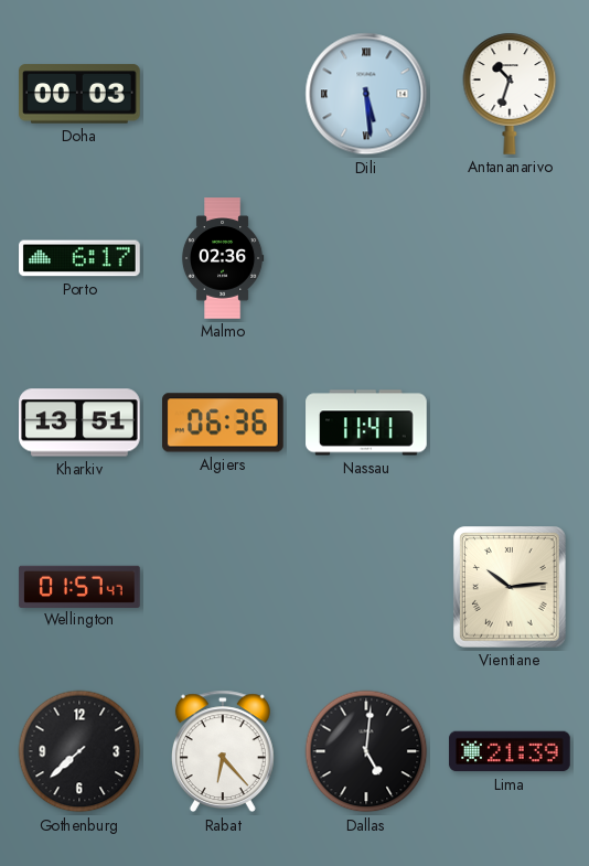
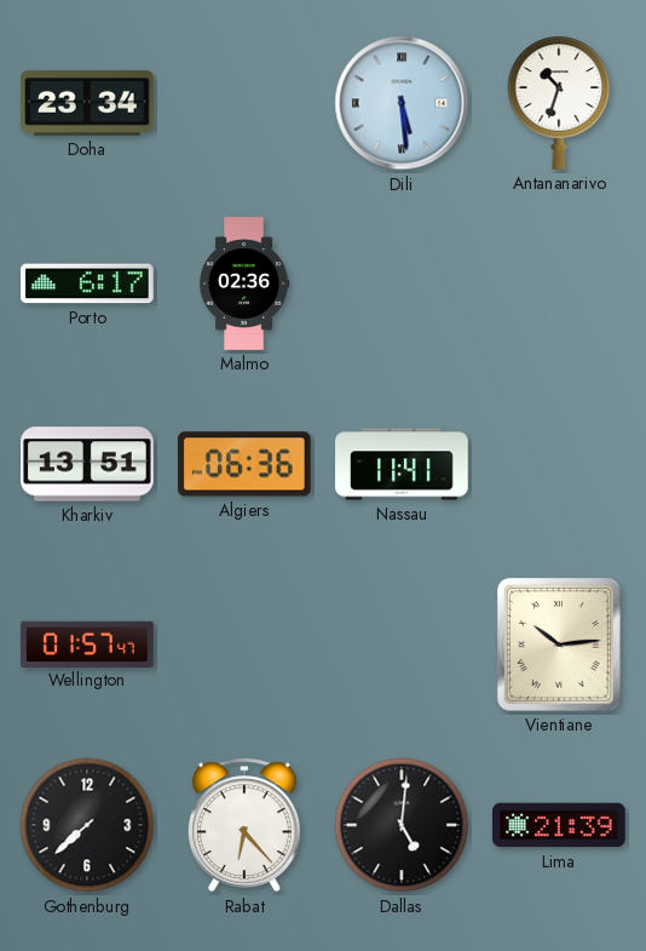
Doha: 00:03 -> 23:34 (88, 103)
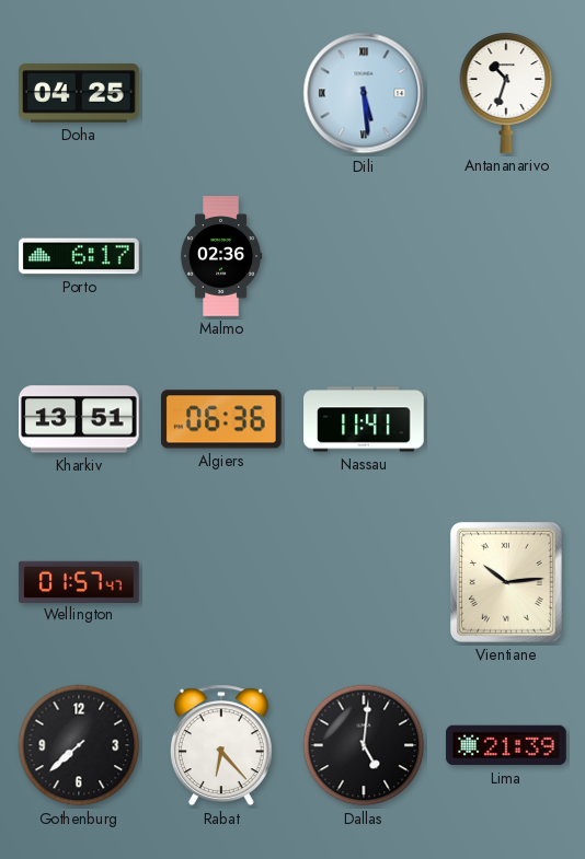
Doha: 23:34 -> 04:25 (80, 93)
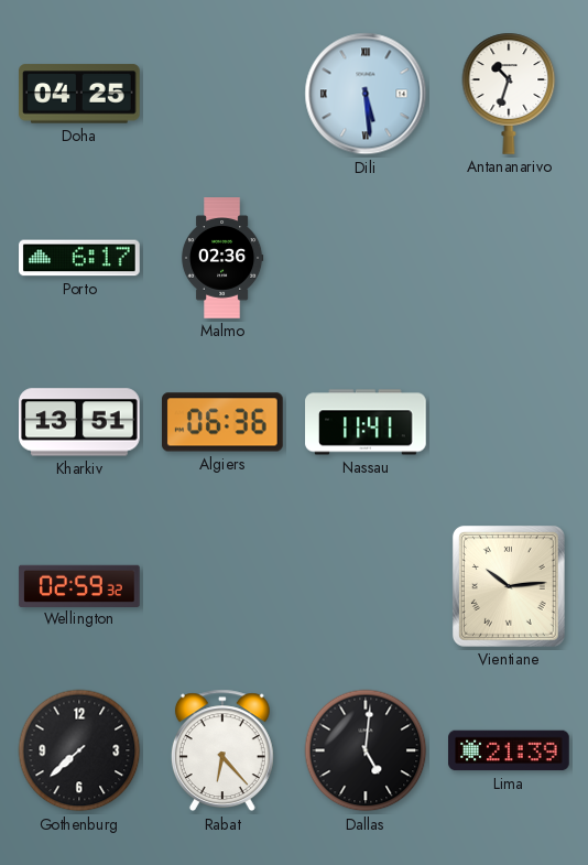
Wellington: 01:57 -> 02:59 (79, 585)
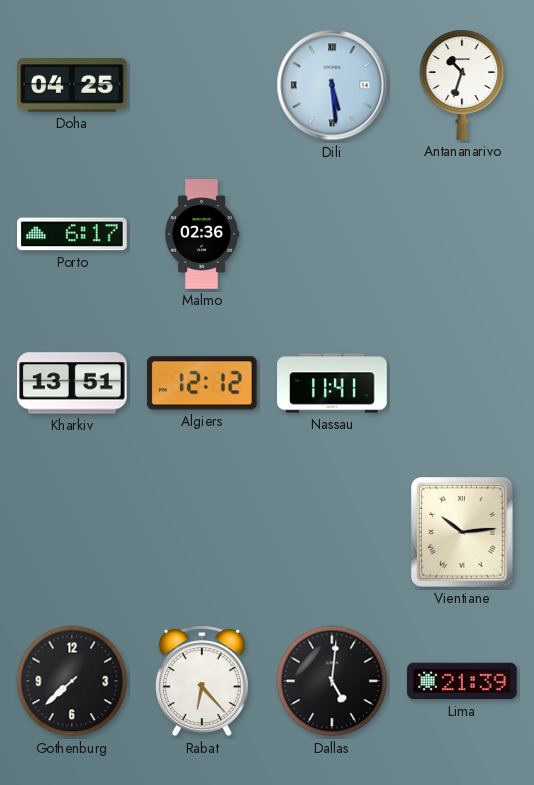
Algiers: 06:36 -> 12:12 (203, 383)
Wellington: 02:59 -> none (79, 585)
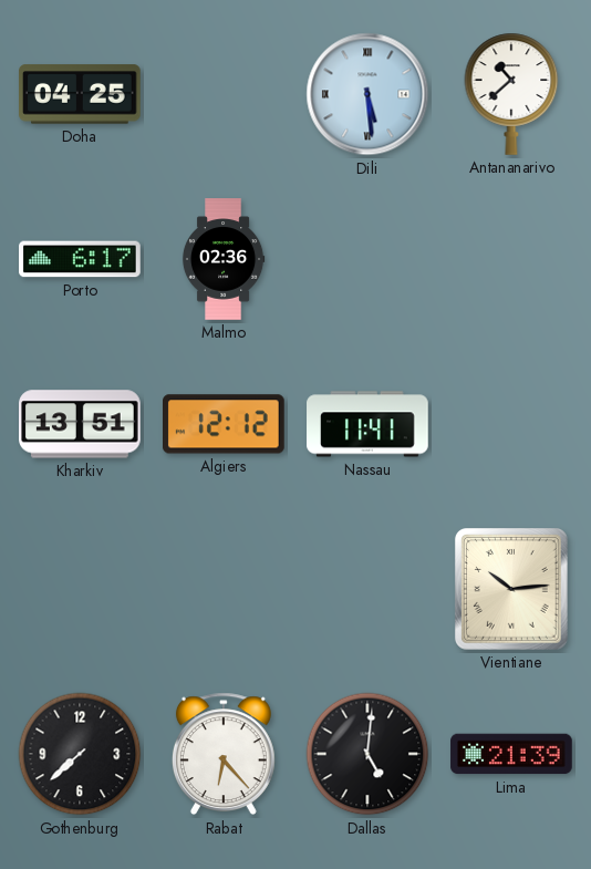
Antananarivo: 10:33 -> 10:38 (511, 94)
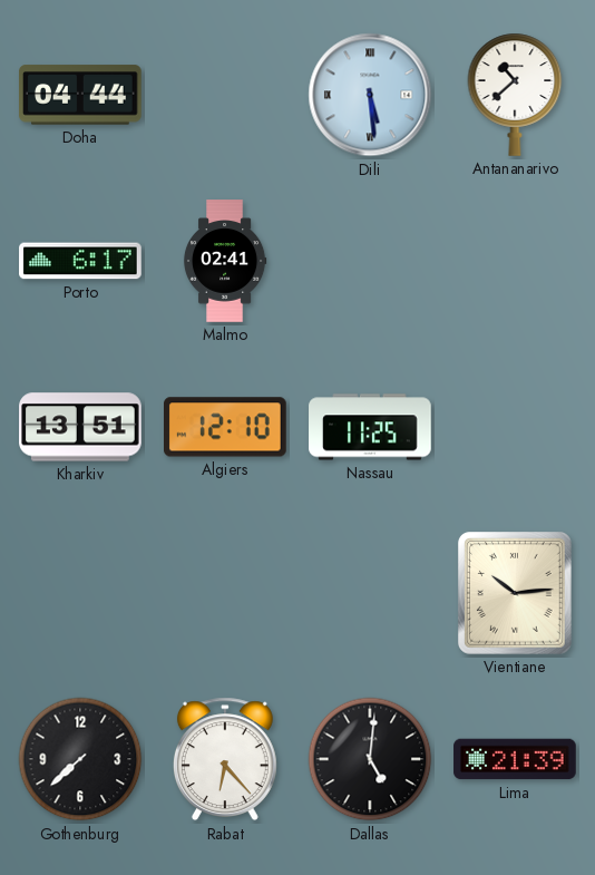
Doha: 04:25 -> 04:44 (81, 95)
Malmo: 02:36 -> 02:41 (225, 261)
Algiers: 12:12 -> 12:10 (226, 427)
Nassau: 11:41 -> 11:25 (370, 427)
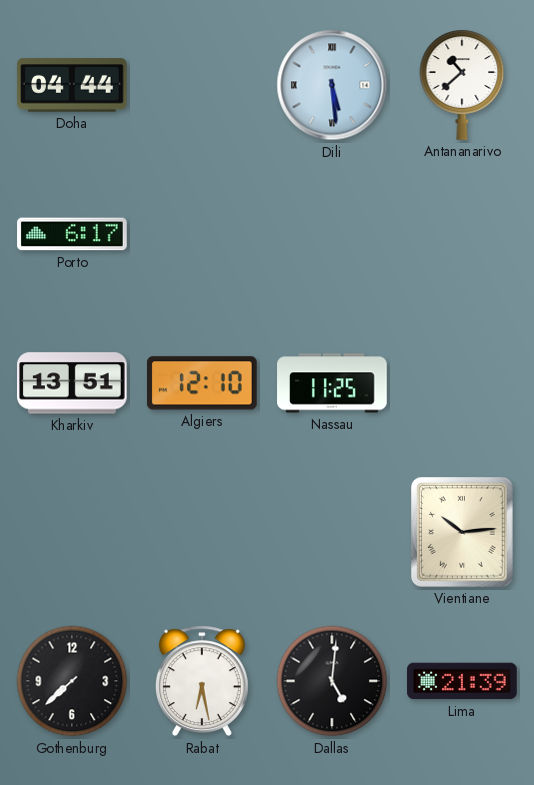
Malmo: 02:41 -> none (225, 261)
Rabat: 6:23 -> 6:28 (202, 681)
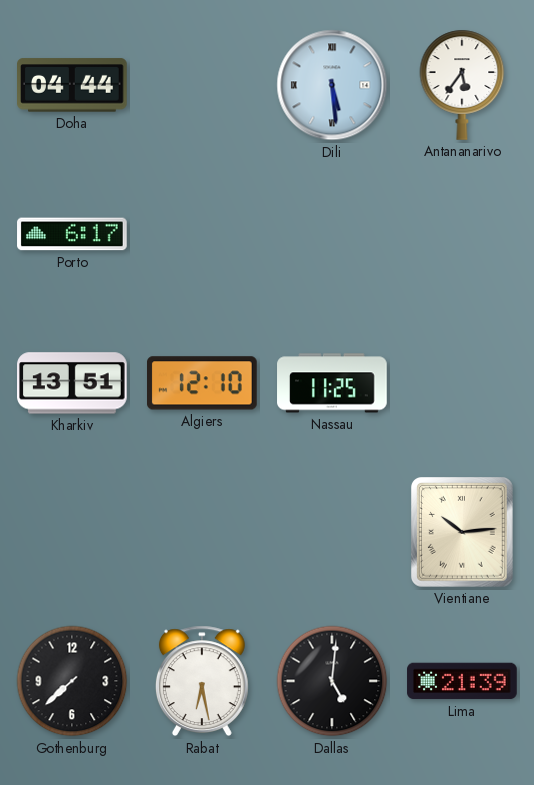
Antananarivo: 10:38 -> 5:36 (462, 85)
